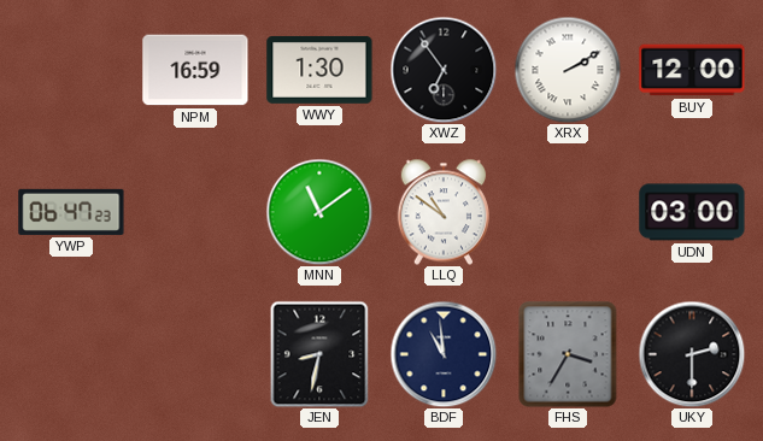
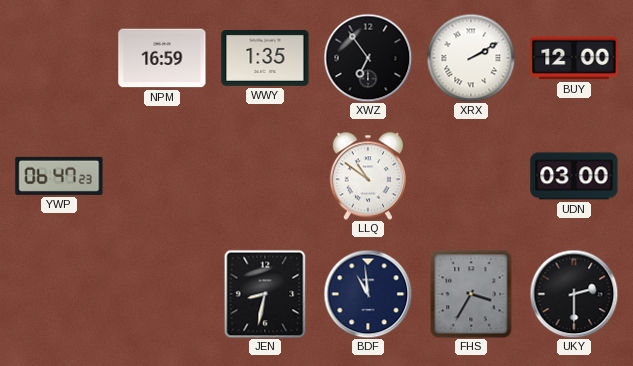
WWY: 1:30 -> 1:35 (265, 58)
MNN: 11:09 -> none (319, 212)
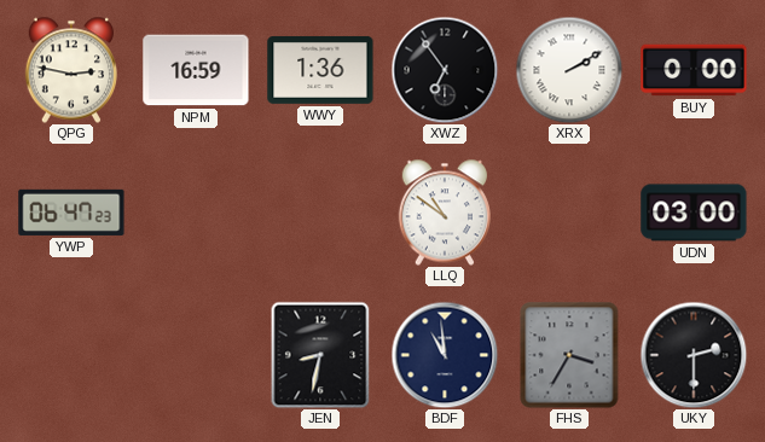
QPG: none -> 2:47 (70, 70)
WWY: 1:35 -> 1:36 (320, 70)
BUY: 12:00 -> 0:00 (694, 70)
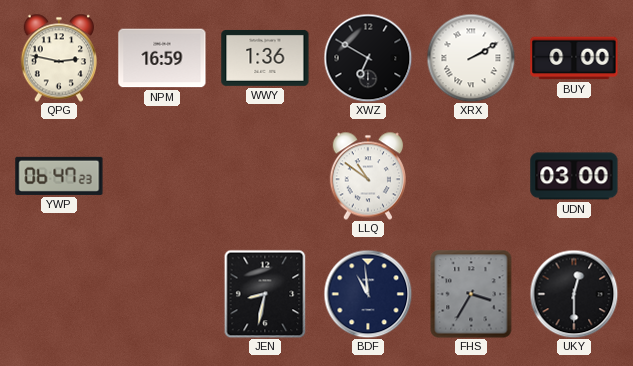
XWZ: 6:54 -> 6:50 (368, 58)
UKY: 2:30 -> 12:30 (574, 294)
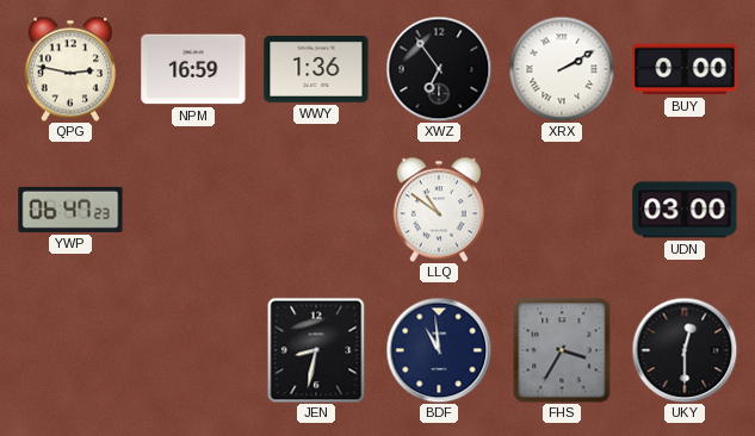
XWZ: 6:50 -> 6:54 (439, 69)
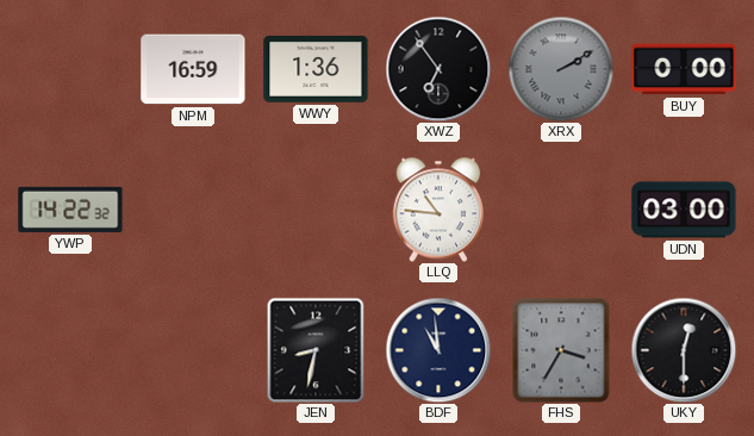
QPG: 2:47 -> none (69, 69)
XRX dial: white -> grey (561, 69)
YWP: 06:47 -> 14:22 (70, 210)
LLQ: 10:51 -> 10:46 (437, 210)
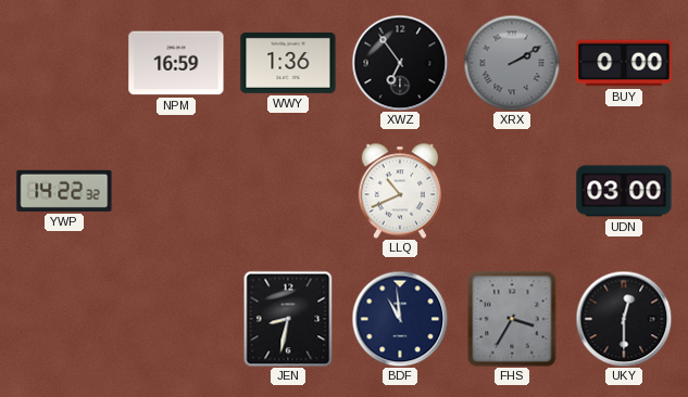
LLQ: 10:46 -> 10:41 (399, 191)
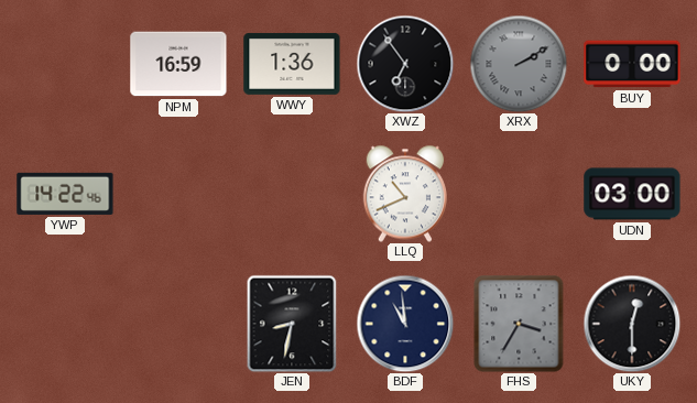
YWP: 14:22:32 -> 14:22:46 (65, 194)
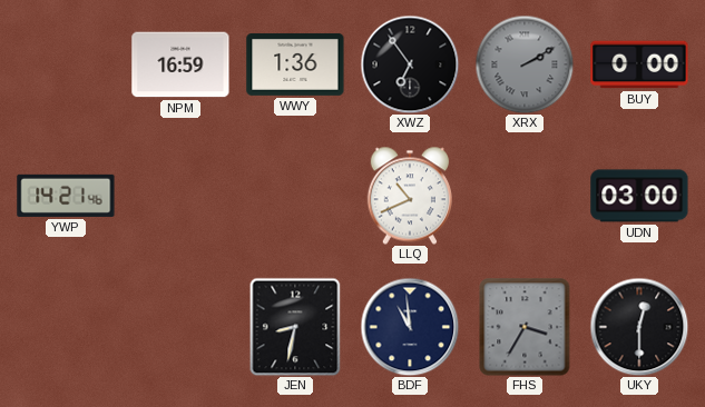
YWP: 14:22 -> 14:21 (66, 196)
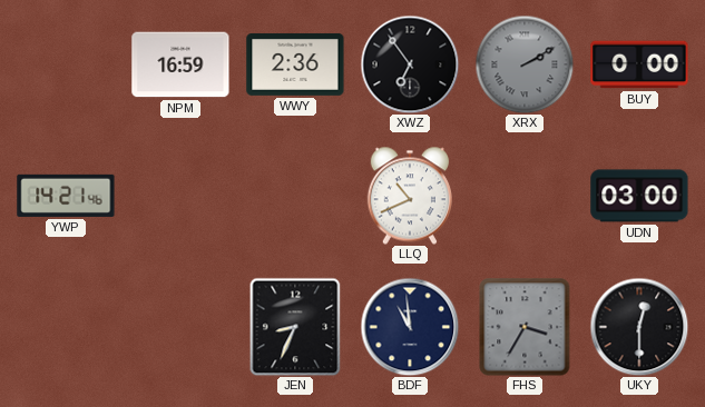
WWY: 1:36 -> 2:36 (295, 64)
JEN: 8:32 -> 8:34 (295, 327)
